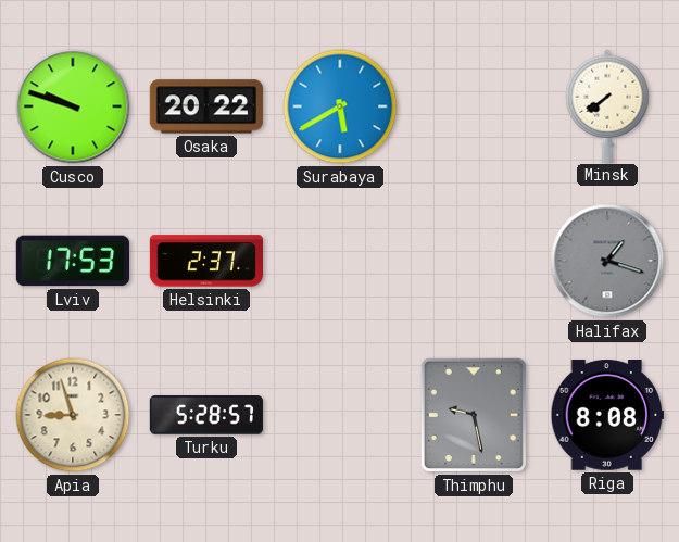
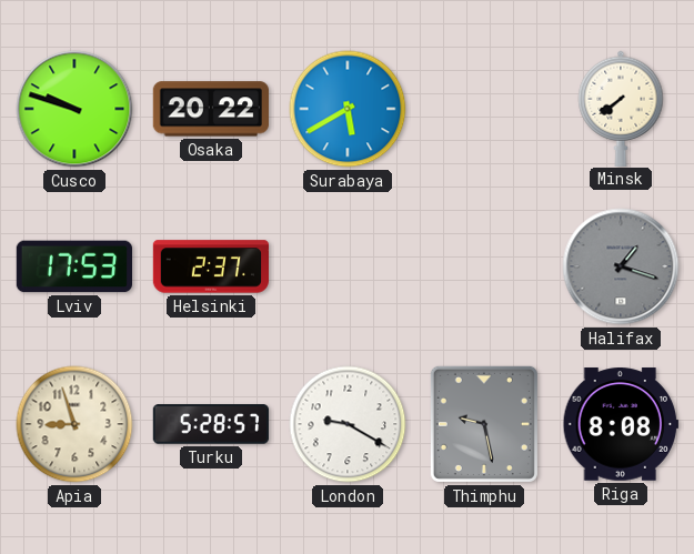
London: none -> 9:20 (348, 424)
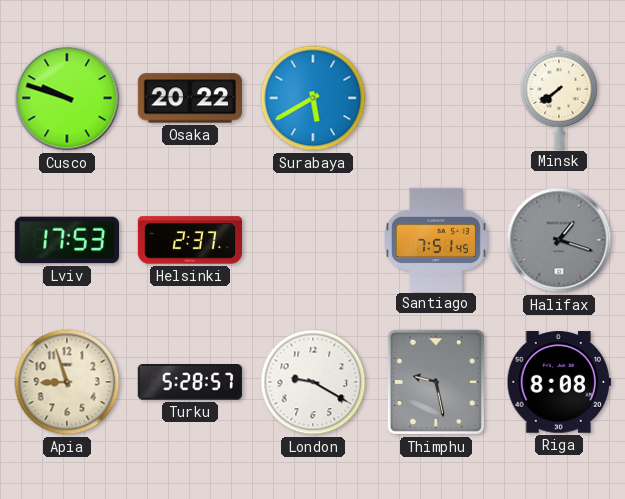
Santiago: none -> 7:51 (437, 239)
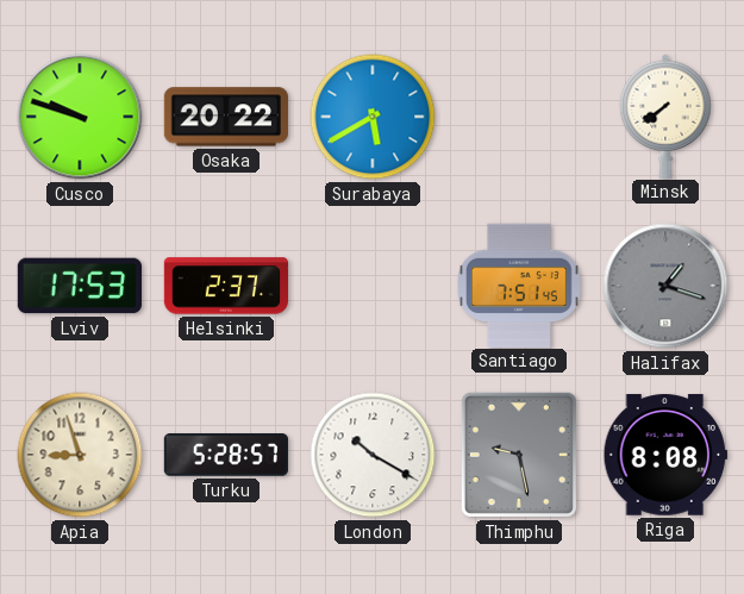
London: 9:20 -> 10:20 (373, 455)
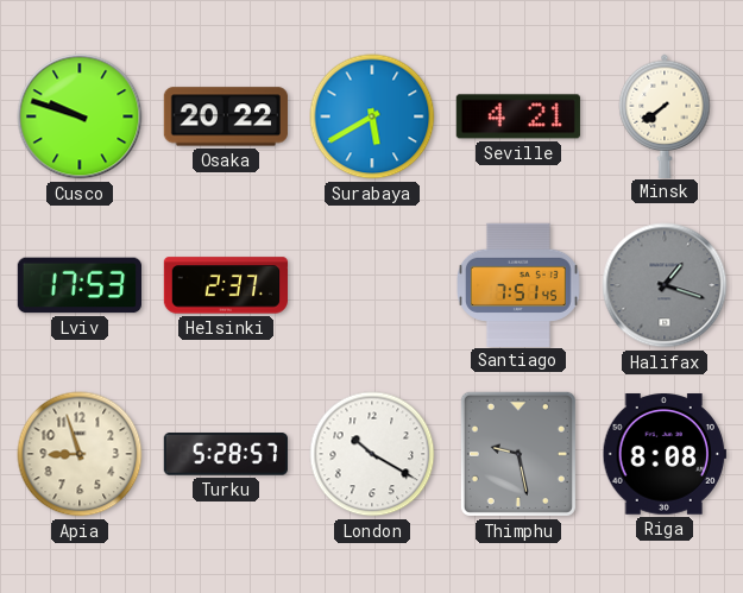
Seville: none -> 4:21 (518, 116)
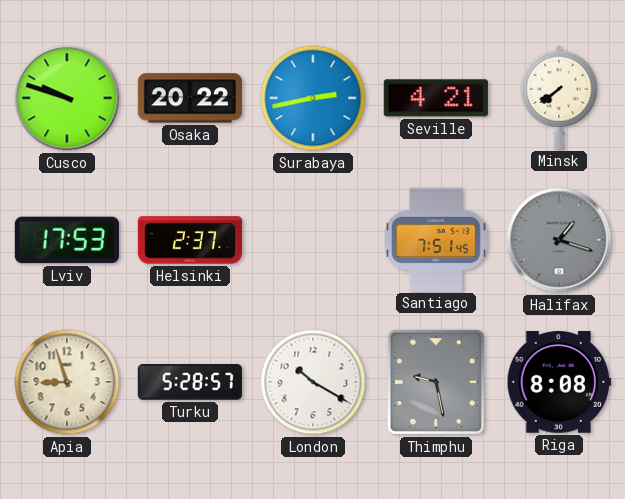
Surabaya: 5:40 -> 2:43 (313, 98)
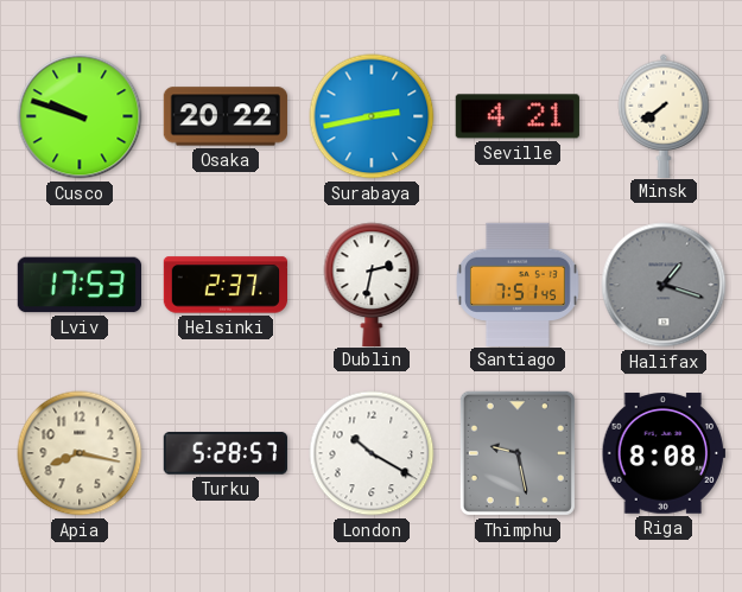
Dublin: none -> 2:32 (372, 284)
Apia: 8:57 -> 8:17 (80, 453)
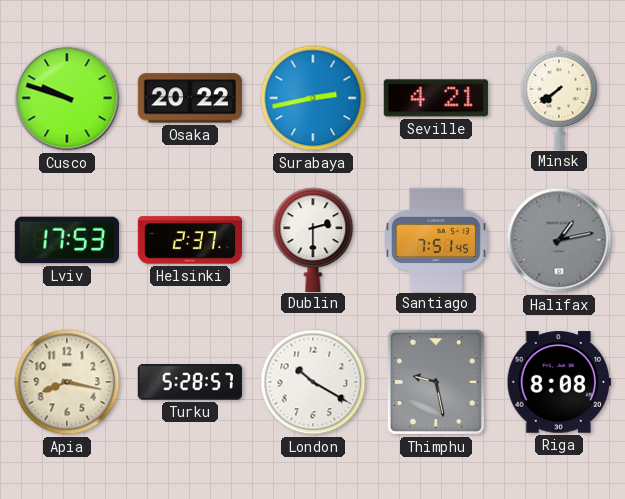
Dublin: 2:32 -> 2:30 (313, 239)
Halifax: 1:18 -> 1:13 (559, 240)
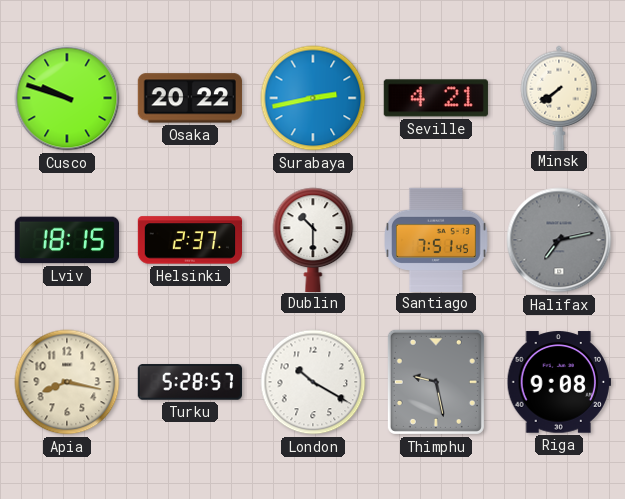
Lviv: 17:53 -> 18:15 (66, 240)
Dublin: 2:30 -> 10:30 (313, 239)
Halifax: 1:13 -> 7:13 (559, 240)
Riga: 8:08 -> 9:08 (558, 382)
